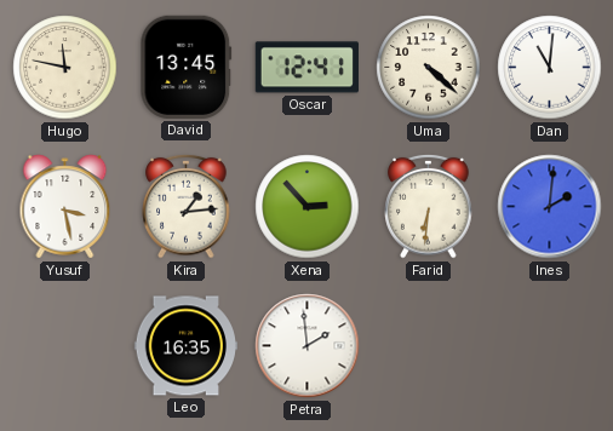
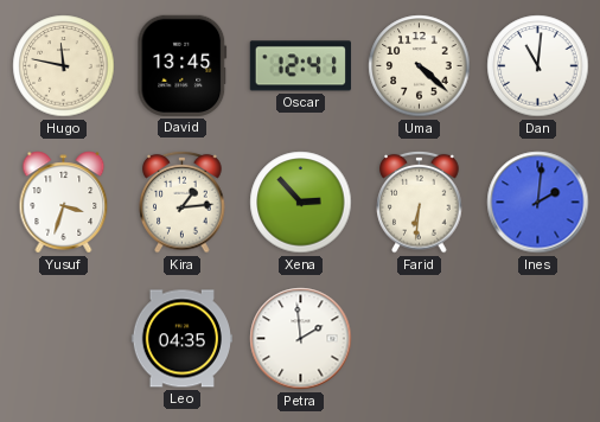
Yusuf: 3:28 -> 3:33 (64, 203)
Leo: 16:35 -> 04:35 (181, 339)
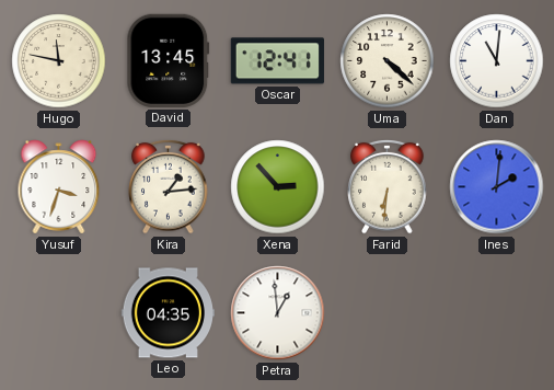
Petra: 1:59 -> 12:59 (278, 313)
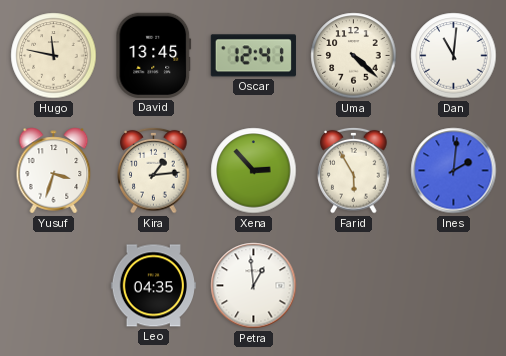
Farid: 6:31 -> 5:55 (354, 170)
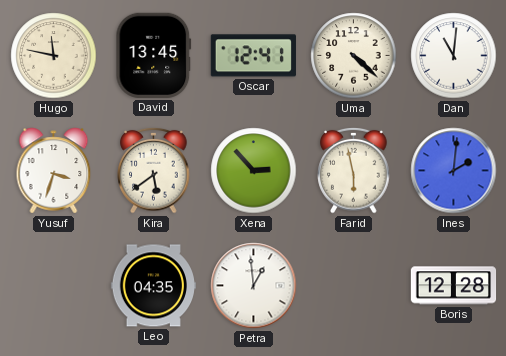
Kira: 1:14 -> 5:39 (154, 170)
Farid: 5:55 -> 5:58 (354, 170)
Boris: none -> 12:28 (454, 286)
